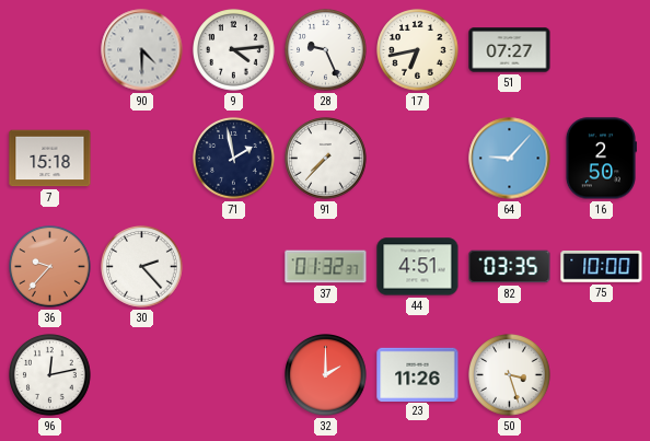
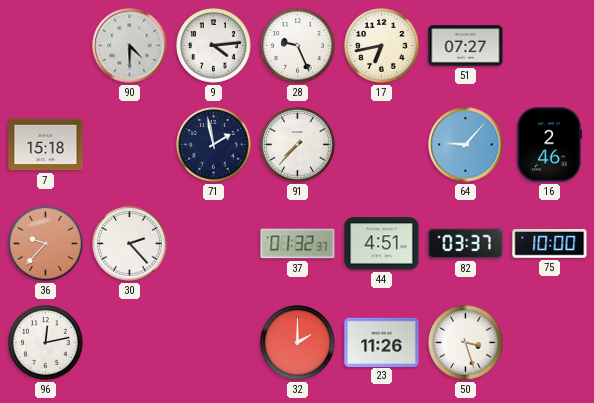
16: 2:50 -> 2:46 (549, 145)
82: 03:35 -> 03:37 (466, 244)
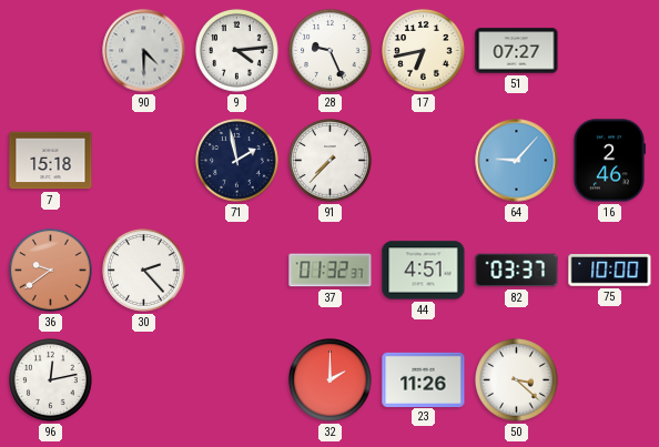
36: 9:37 -> 9:39 (51, 271)
50: 3:27 -> 3:22 (517, 380)
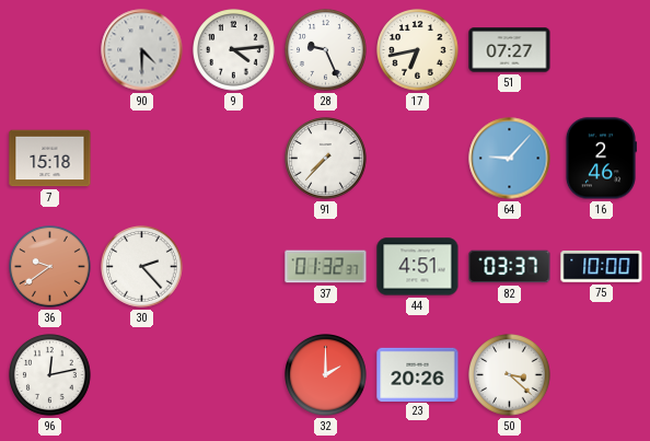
71: 1:58 -> none (237, 161)
23: 11:26 -> 20:26 (418, 374)
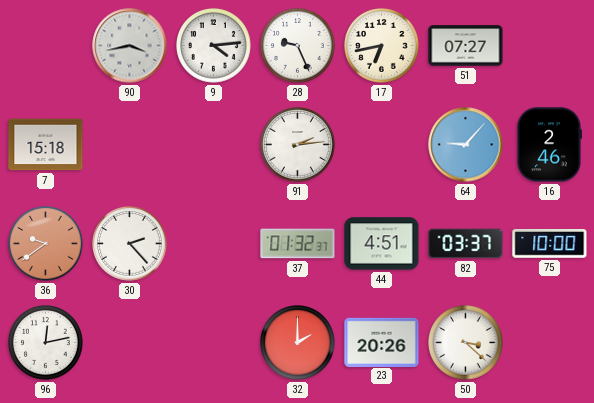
90: 4:30 -> 3:43 (130, 46)
91: 7:37 -> 2:14 (298, 145)
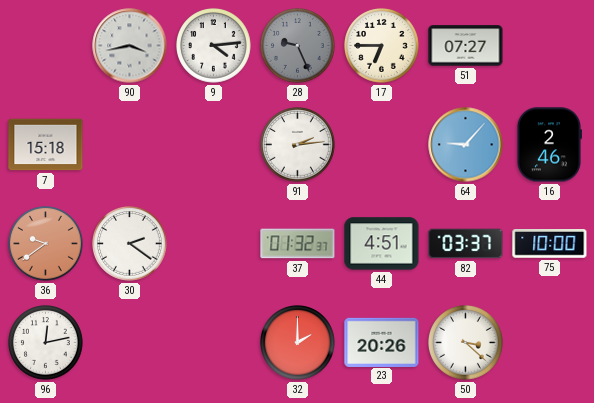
28 dial: white -> grey (298, 46)
17: 6:43 -> 6:45 (382, 46)
30: 2:23 -> 2:21 (130, 244)
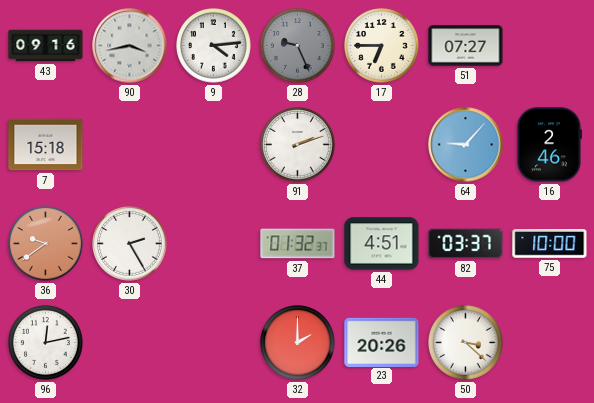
43: none -> 09:16 (46, 46)
91: 2:14 -> 2:12 (298, 145)
30: 2:21 -> 2:25 (130, 244)
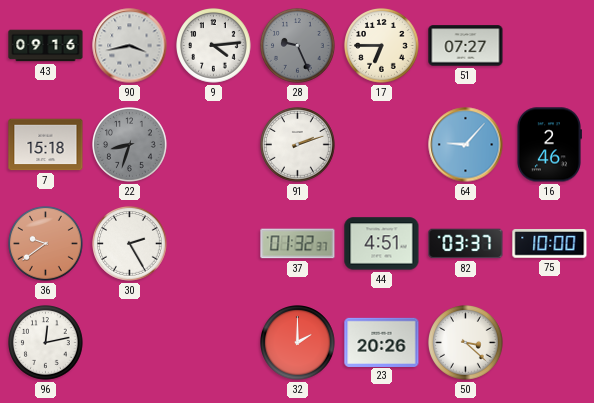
22: none -> 8:33 (130, 145)
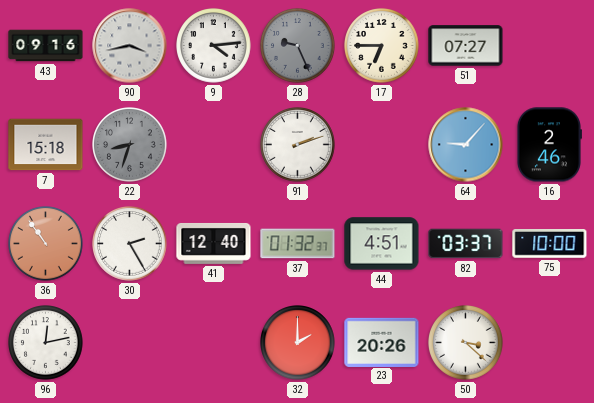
36: 9:39 -> 10:54 (46, 244)
41: none -> 12:40 (214, 244)
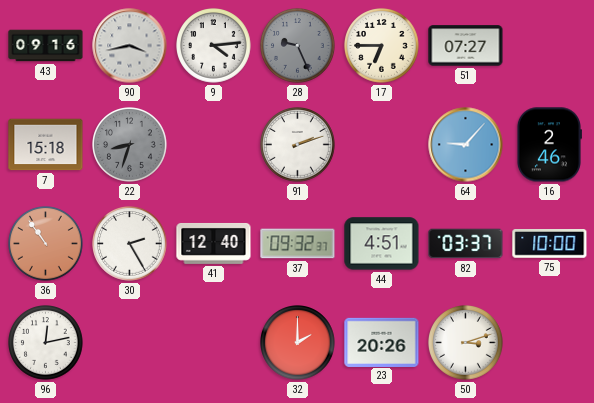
37: 01:32 -> 09:32 (298, 244)
50: 3:22 -> 3:12 (466, 343)
